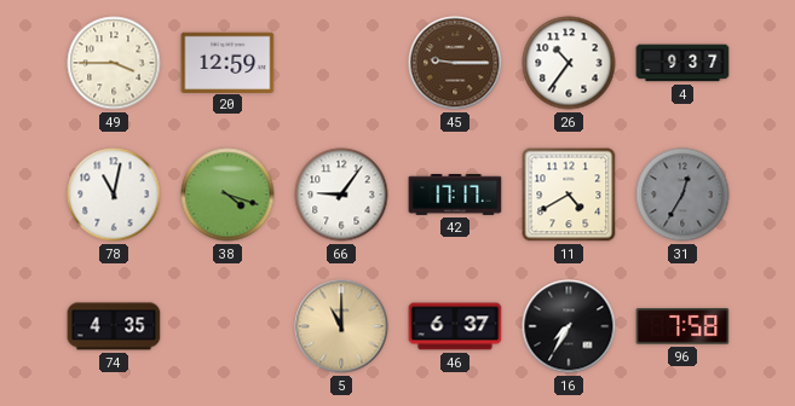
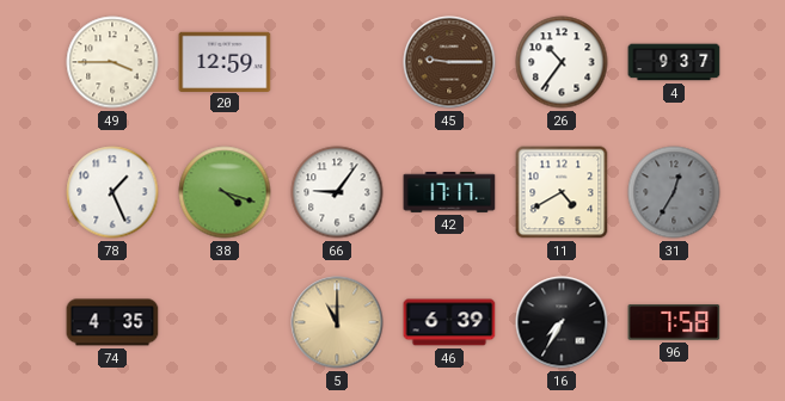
78: 11:02 -> 1:26 (112, 192)
46: 6:37 -> 6:39 (449, 322)
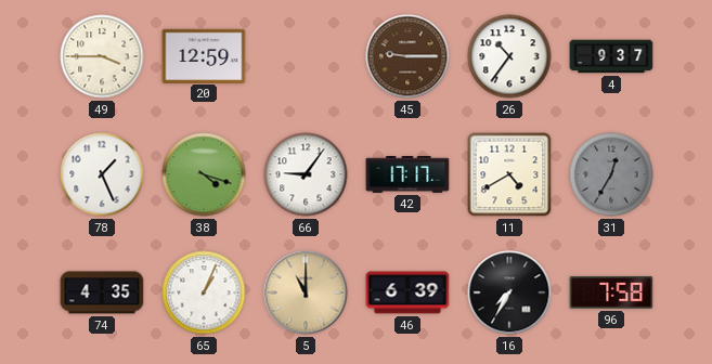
65: none -> 1:04 (204, 292)
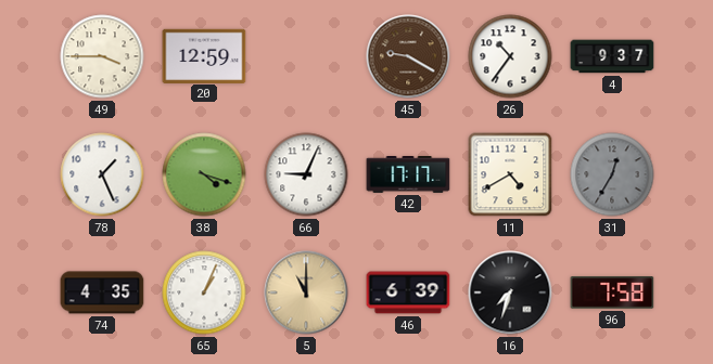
45: 9:15 -> 9:20 (408, 56)
66: 9:06 -> 9:04 (306, 174)
16: 7:35 -> 7:33 (510, 292)
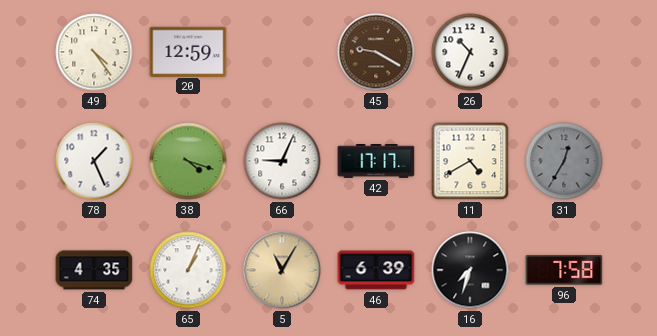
49: 3:45 -> 4:24 (94, 52)
26: 10:36 -> 10:34 (470, 52)
4: 9:37 -> none (612, 56)
5: 11:00 -> 11:05 (282, 270)
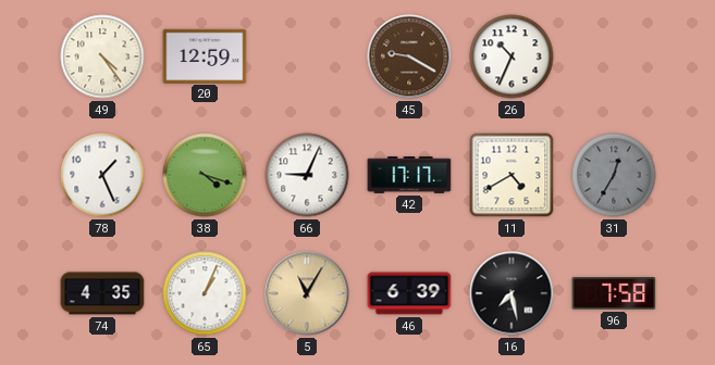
16: 7:33 -> 7:28 (511, 293)
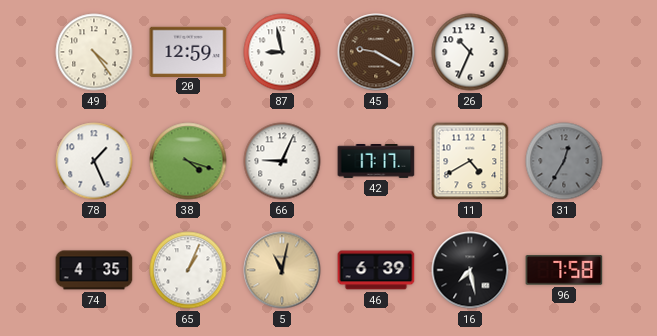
87: none -> 8:58 (282, 52)
5: 11:05 -> 11:02 (282, 270)
